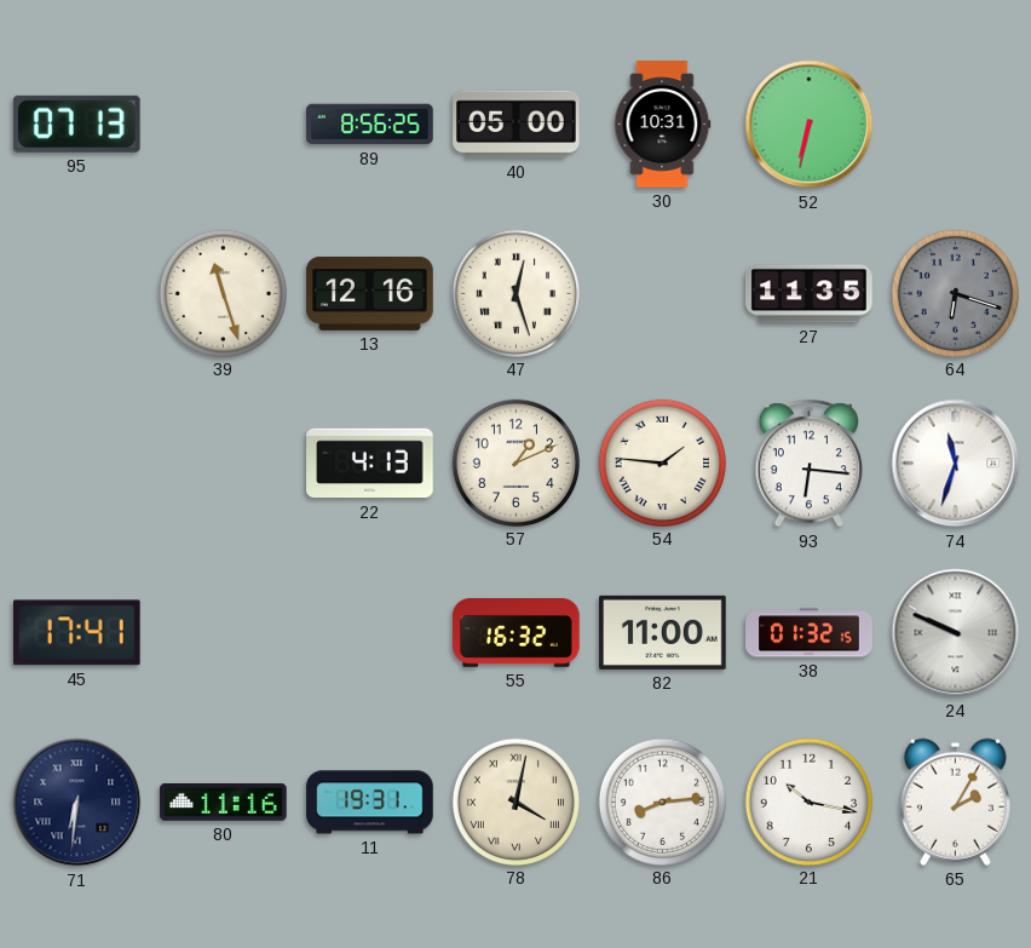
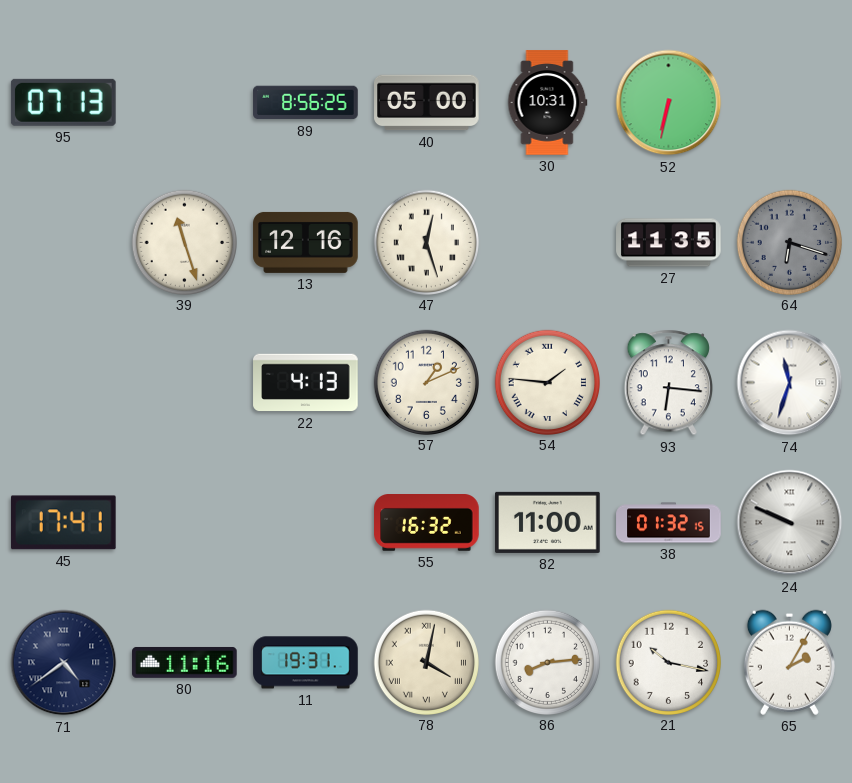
71: 6:31 -> 4:39 (64, 663)
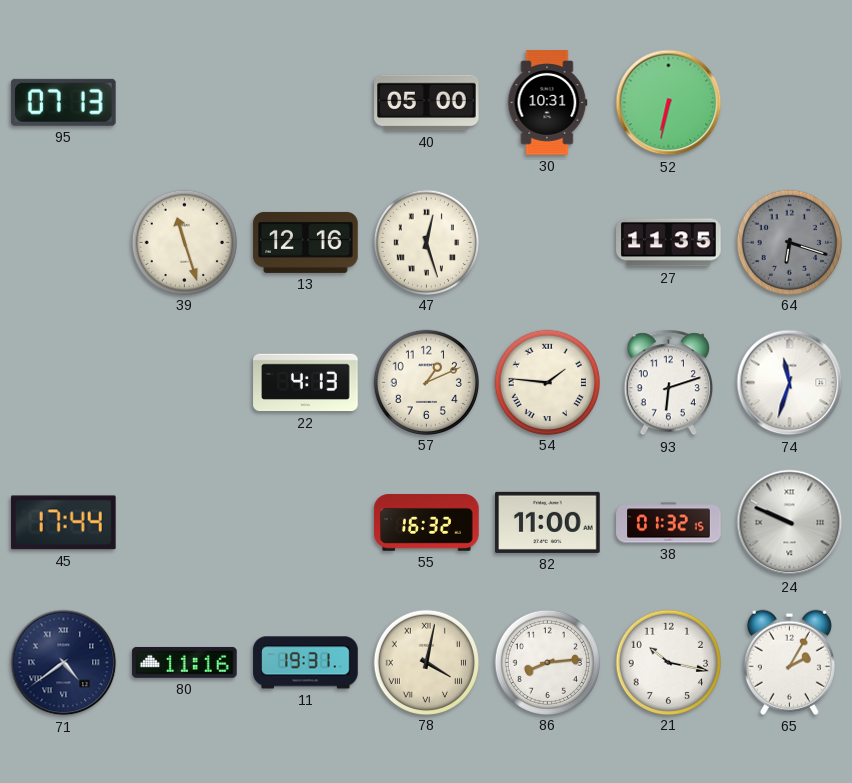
89: 8:56 -> none (306, 103)
93: 6:16 -> 6:12 (668, 383)
45: 17:41 -> 17:44 (63, 523)
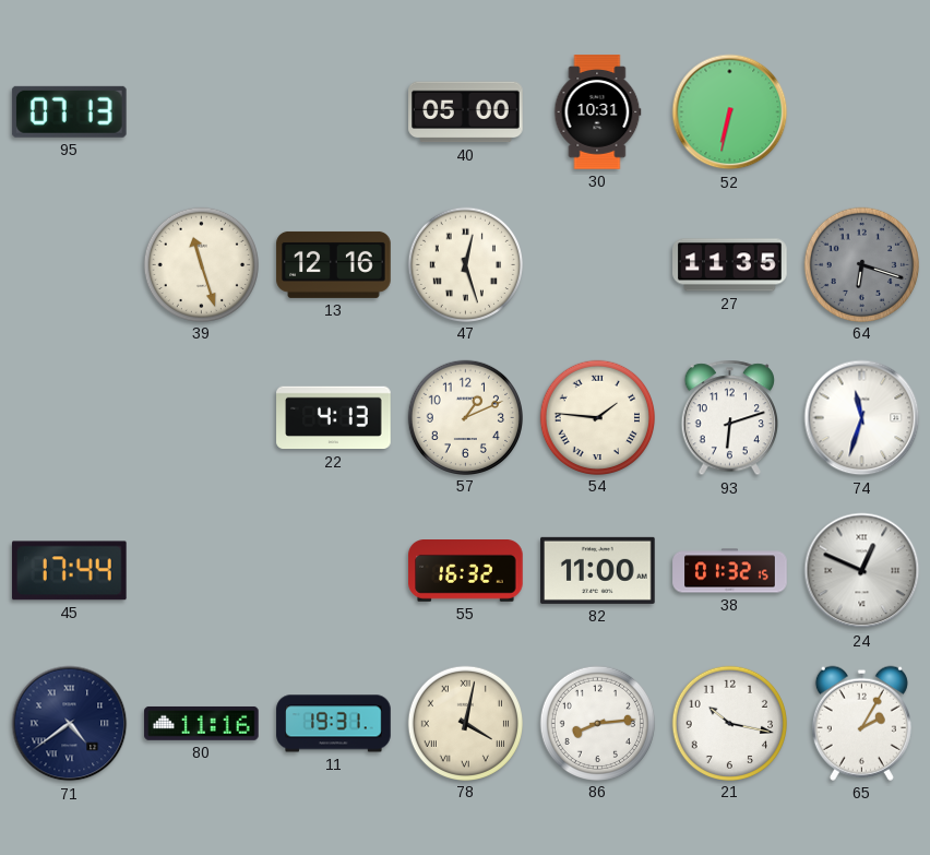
24: 9:49 -> 12:49 (862, 571)
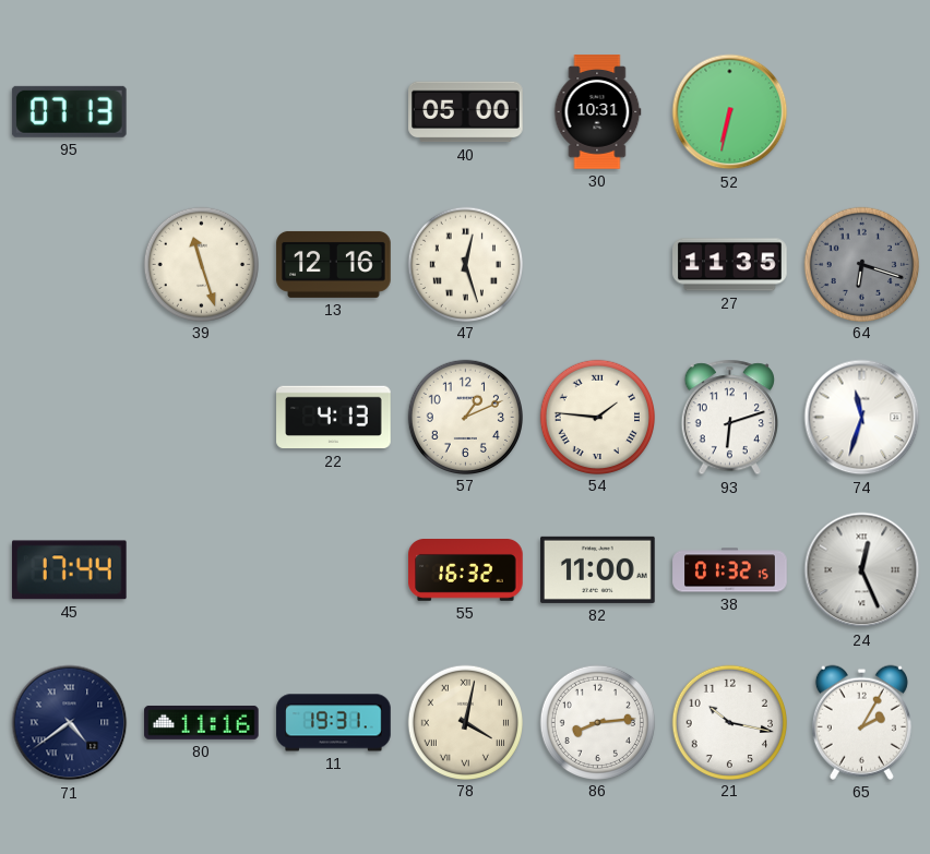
24: 12:49 -> 12:26 (862, 570)
